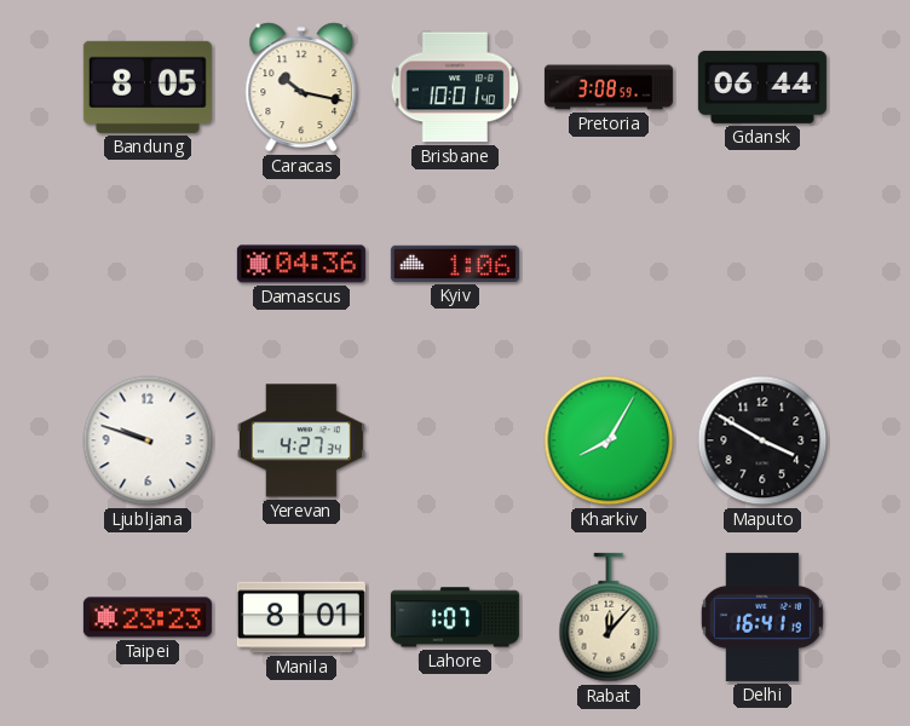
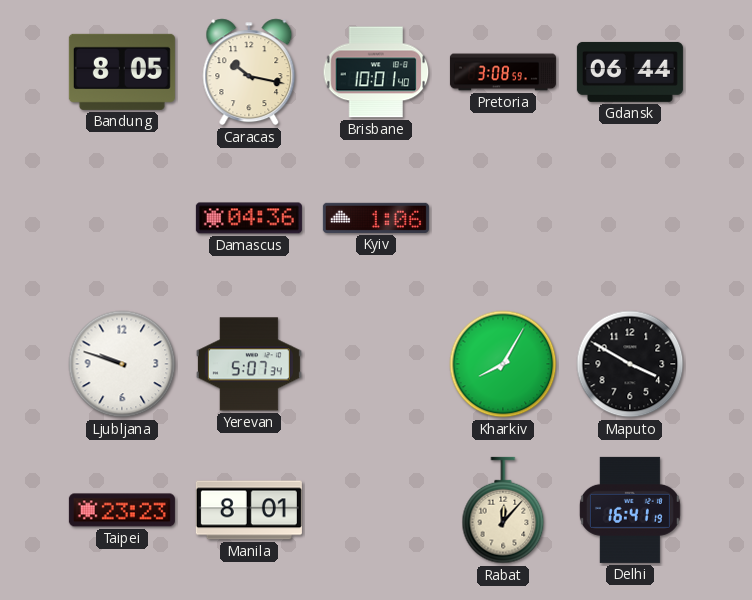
Yerevan: 4:27 -> 5:07 (249, 364)
Lahore: 1:07 -> none (455, 617)
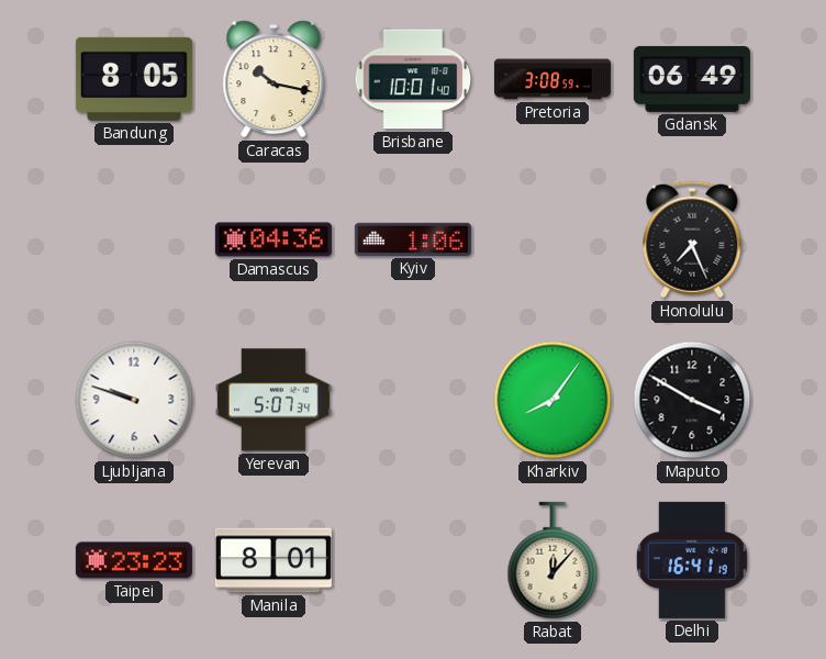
Gdansk: 06:44 -> 06:49 (692, 79)
Honolulu: none -> 7:26 (692, 239)
Kharkiv: 8:05 -> 8:06 (552, 400)
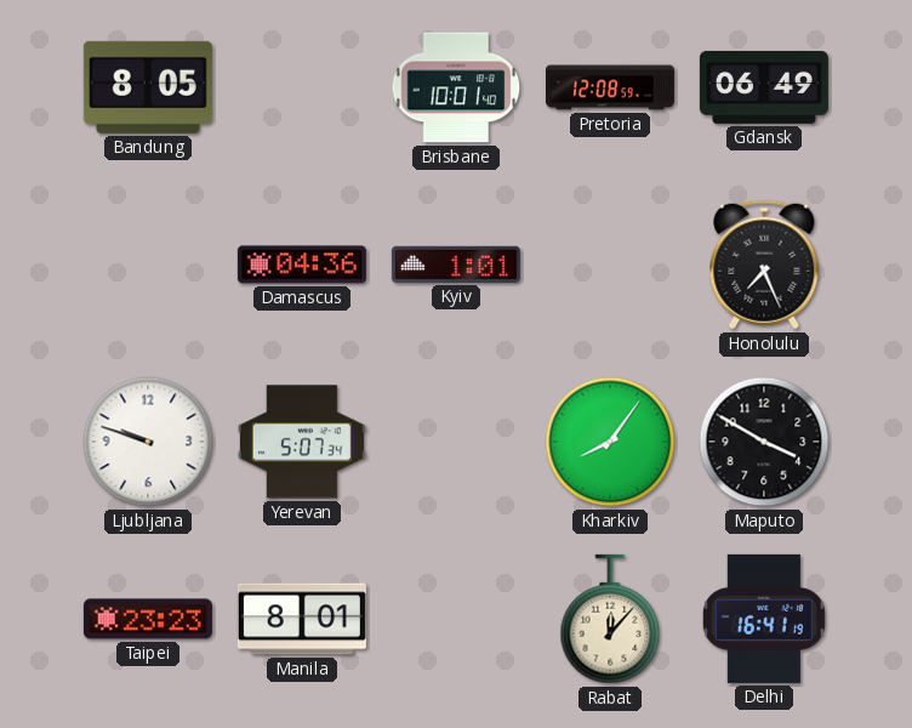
Caracas: 10:17 -> none (274, 79)
Pretoria: 3:08 -> 12:08 (610, 87)
Kyiv: 1:06 -> 1:01 (456, 265)
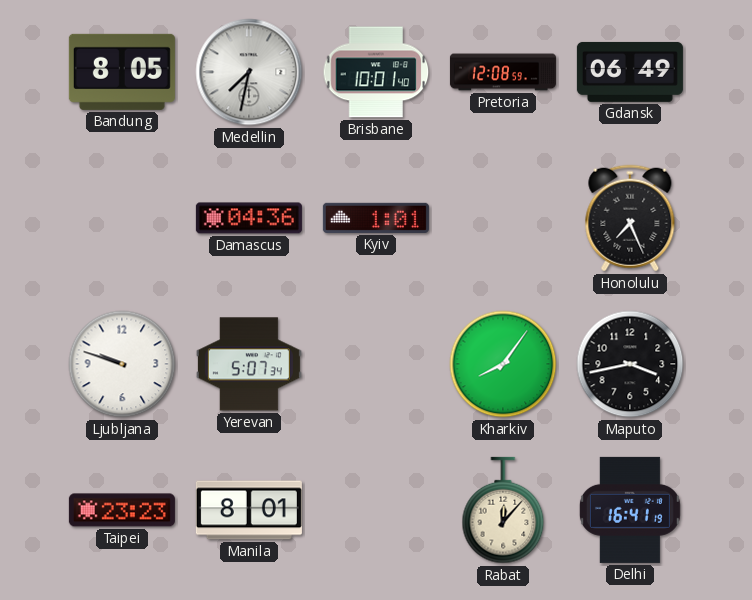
Medellin: none -> 7:32 (249, 72)
Maputo: 3:50 -> 3:43 (630, 364)
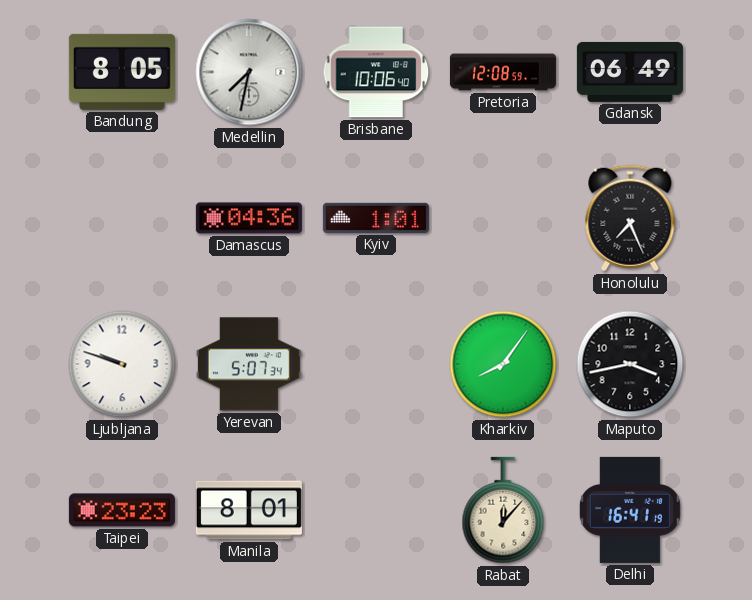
Brisbane: 10:01 -> 10:06 (376, 72)
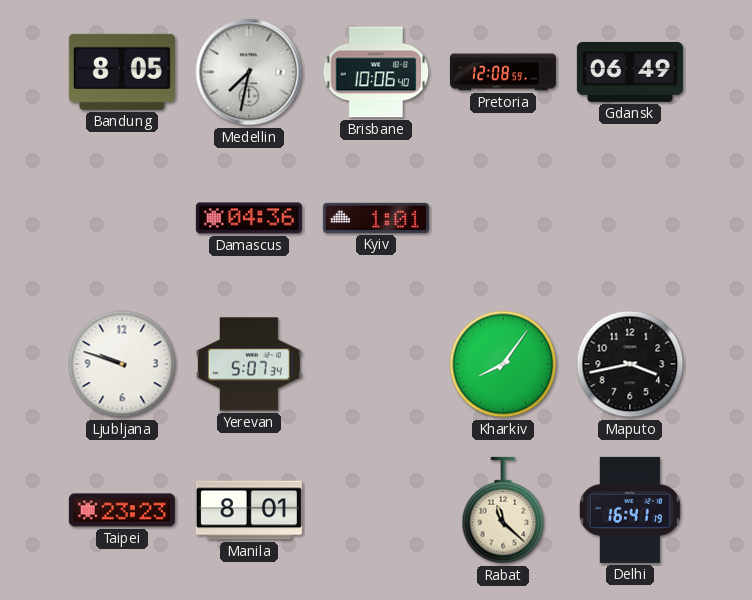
Honolulu: 7:26 -> none (630, 218)
Rabat: 12:07 -> 11:22 (503, 510)
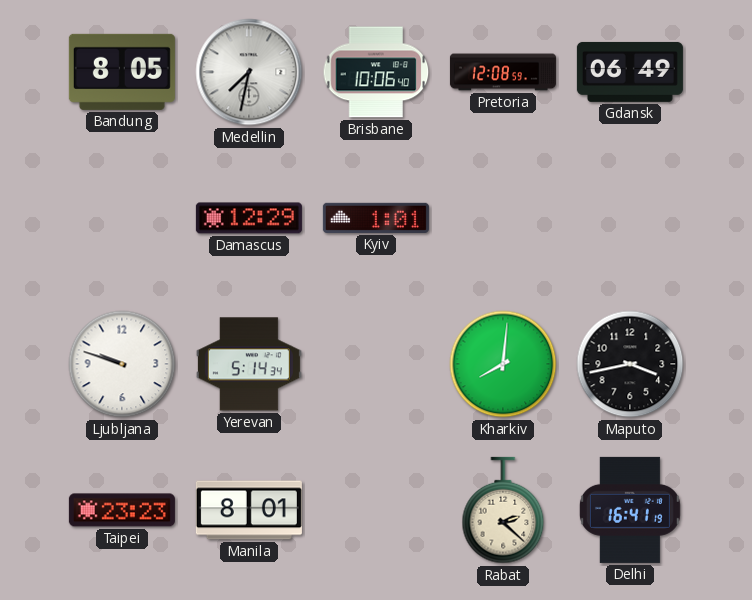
Damascus: 04:36 -> 12:29 (249, 218)
Yerevan: 5:07 -> 5:14 (249, 364)
Kharkiv: 8:06 -> 8:01 (503, 364)
Rabat: 11:22 -> 2:22 (503, 510)
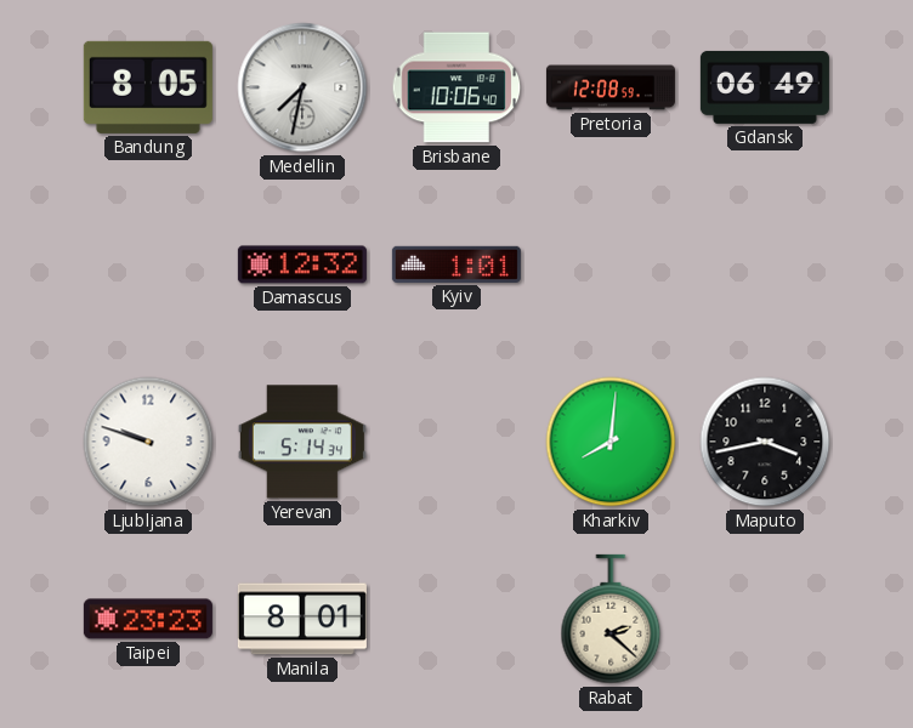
Damascus: 12:29 -> 12:32 (302, 265)
Delhi: 16:41 -> none (630, 510)
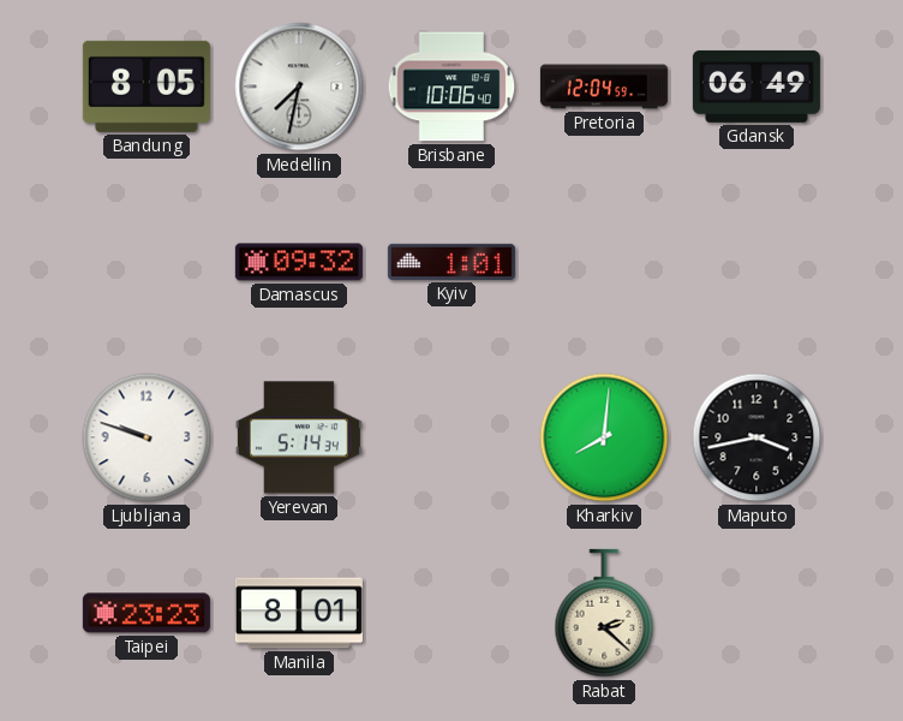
Pretoria: 12:08 -> 12:04 (604, 87)
Damascus: 12:32 -> 09:32 (299, 262)
